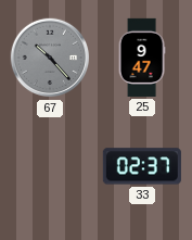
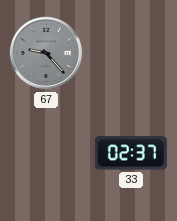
67: 10:23 -> 9:23 (46, 53)
25: 9:47 -> none (142, 58)
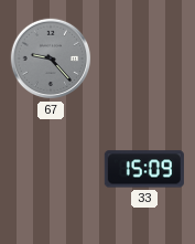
33: 02:37 -> 15:09 (144, 169)
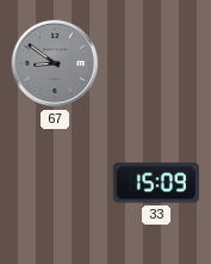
67: 9:23 -> 8:51 (55, 63)
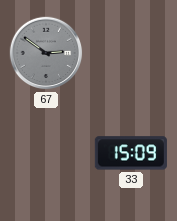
67: 8:51 -> 2:51 (46, 53)
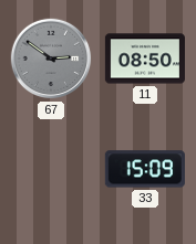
11: none -> 08:50 (145, 59)
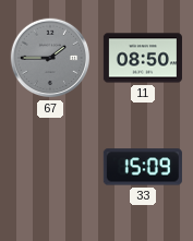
67: 2:51 -> 1:45 (50, 58)
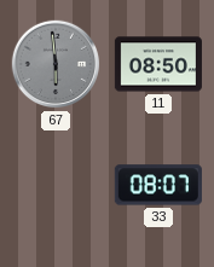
67: 1:45 -> 5:59 (56, 64)
33: 15:09 -> 08:07 (158, 185)
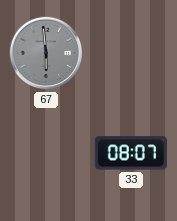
11: 08:50 -> none (158, 64)
